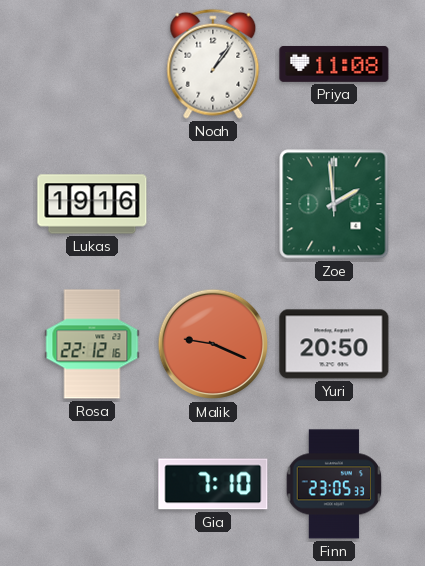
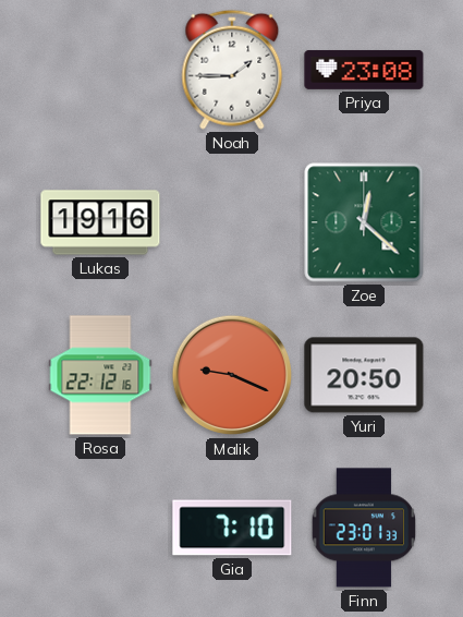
Noah: 1:06 -> 1:45 (232, 70)
Priya: 11:08 -> 23:08 (364, 70)
Zoe: 1:59 -> 12:22 (364, 222)
Finn: 23:05 -> 23:01 (364, 528)
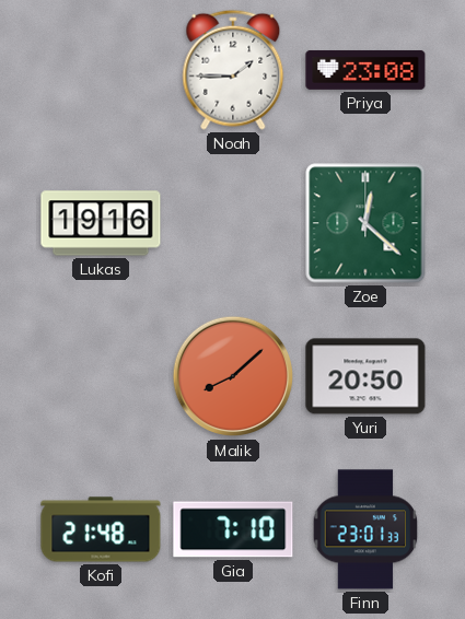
Rosa: 22:12 -> none (100, 375)
Malik: 9:19 -> 8:08 (233, 376)
Kofi: none -> 21:48 (101, 529)
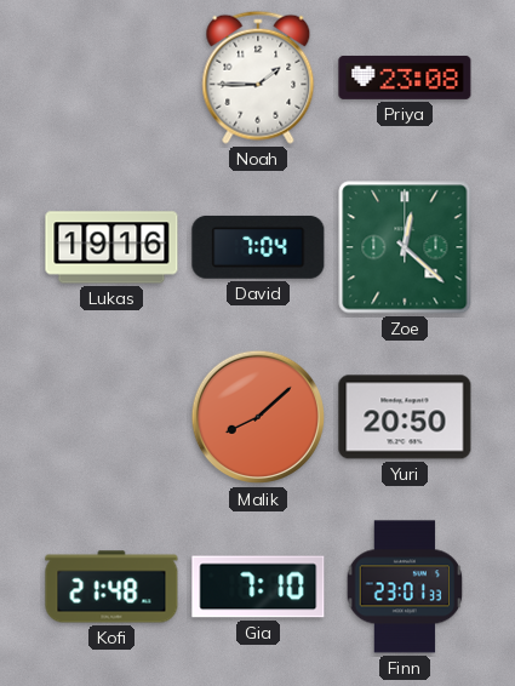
David: none -> 7:04 (258, 247)
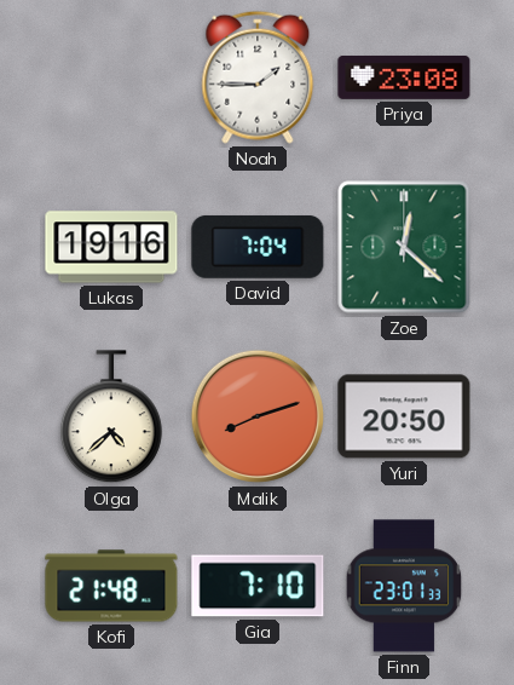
Olga: none -> 4:38 (111, 418)
Malik: 8:08 -> 8:12 (258, 416)
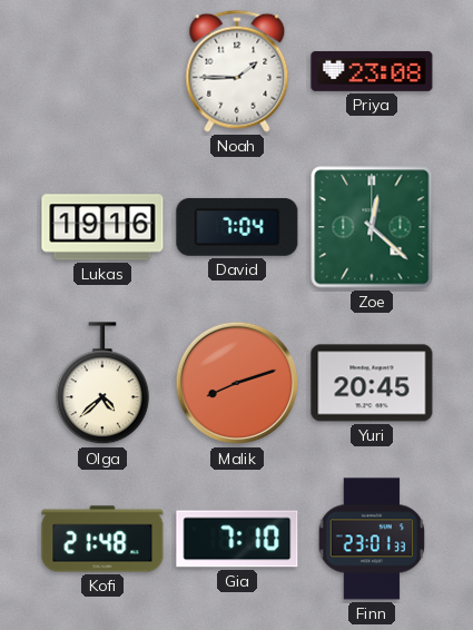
Yuri: 20:50 -> 20:45 (372, 383)
